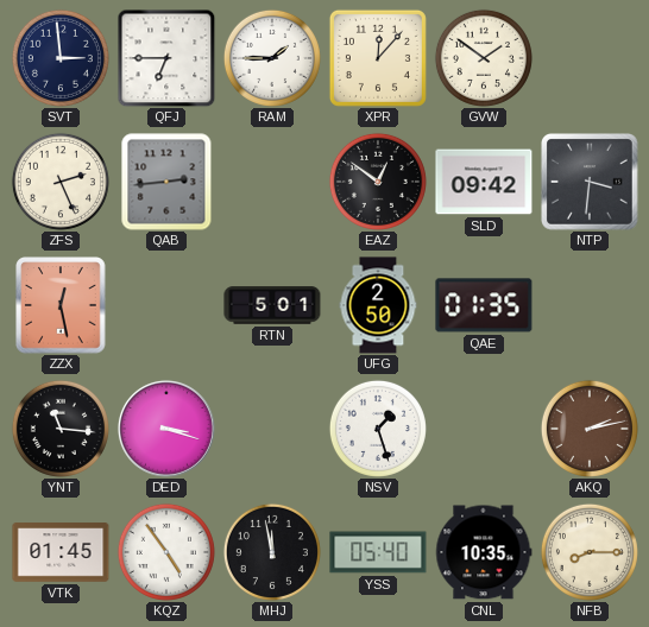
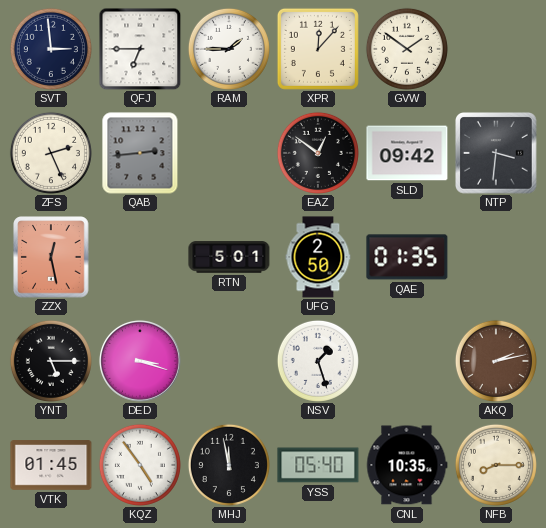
YNT: 11:16 -> 5:15 (51, 361)
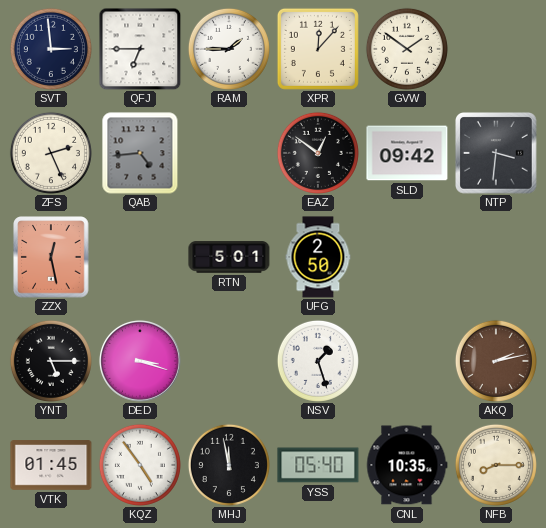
QAB: 2:44 -> 4:44 (140, 153)
QAE: 01:35 -> none (407, 257)
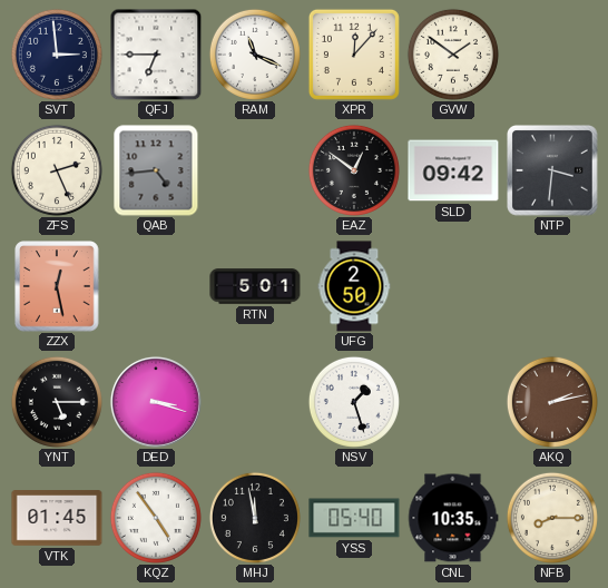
RAM: 1:45 -> 11:19 (255, 55)
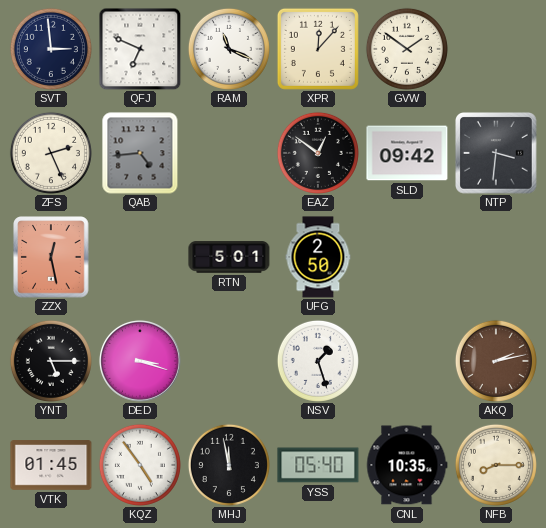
QFJ: 6:45 -> 6:49 (140, 49)
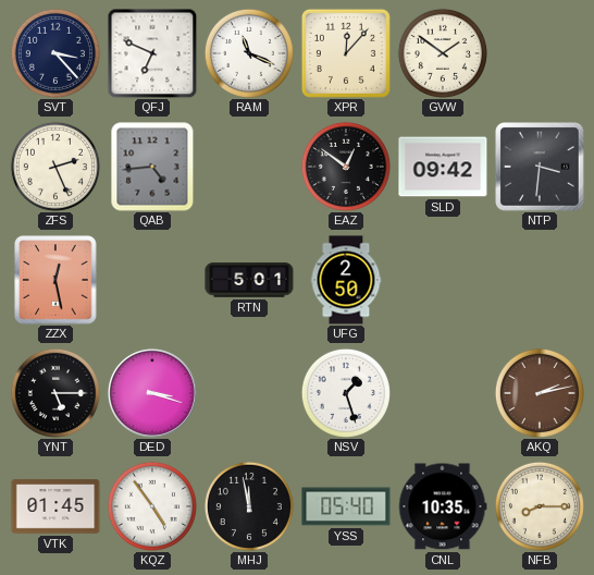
SVT: 2:59 -> 3:23 (55, 53)
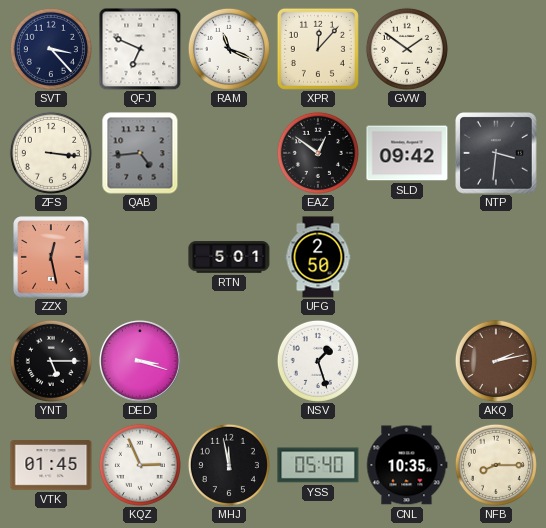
ZFS: 2:26 -> 3:16 (51, 153)
KQZ: 4:54 -> 2:56 (140, 465)
